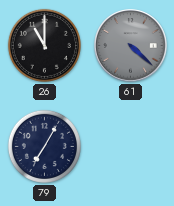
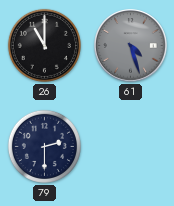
61: 4:22 -> 4:27 (131, 46)
79: 7:05 -> 2:30 (44, 146)
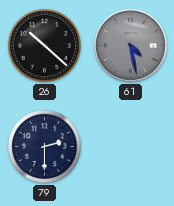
26: 11:00 -> 10:22 (44, 45)
61: 4:27 -> 4:28 (131, 46)
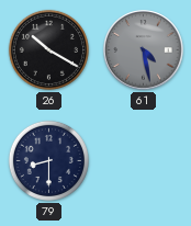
26: 10:22 -> 10:20 (48, 49)
79: 2:30 -> 8:30 (48, 160)
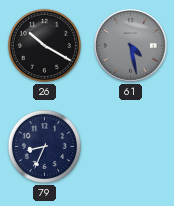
79: 8:30 -> 8:34 (44, 146)
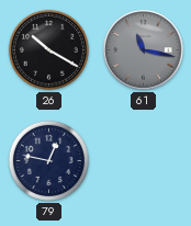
61: 4:28 -> 11:17 (144, 50)
79: 8:34 -> 12:47 (48, 160)
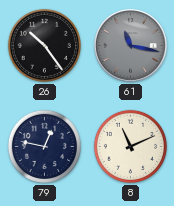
26: 10:20 -> 10:24 (44, 45)
8: none -> 11:11 (130, 146)
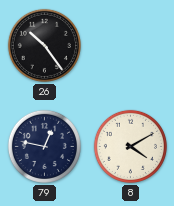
61: 11:17 -> none (131, 46)
8: 11:11 -> 4:10 (130, 146)
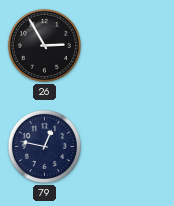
26: 10:24 -> 2:55 (44, 45)
8: 4:10 -> none (130, 146)
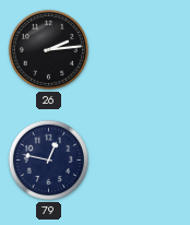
26: 2:55 -> 2:14 (48, 49)
